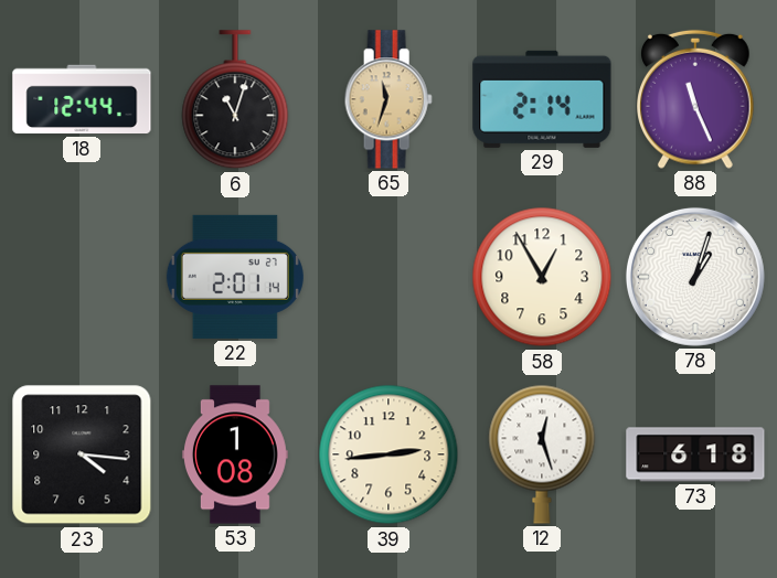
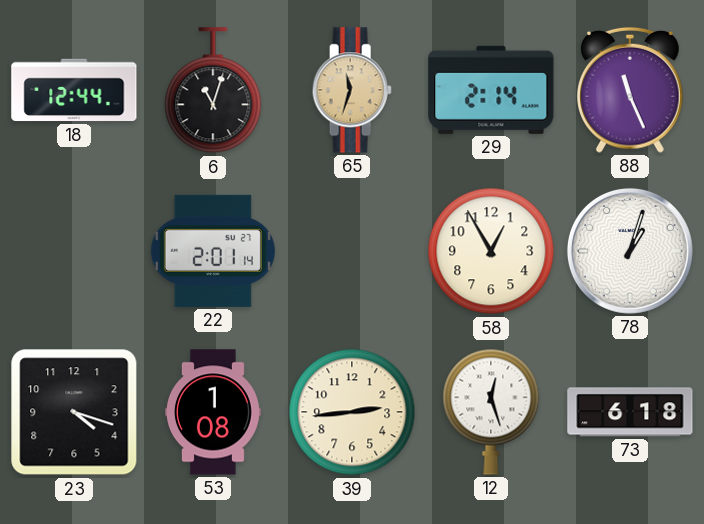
23: 4:16 -> 4:18 (74, 412)
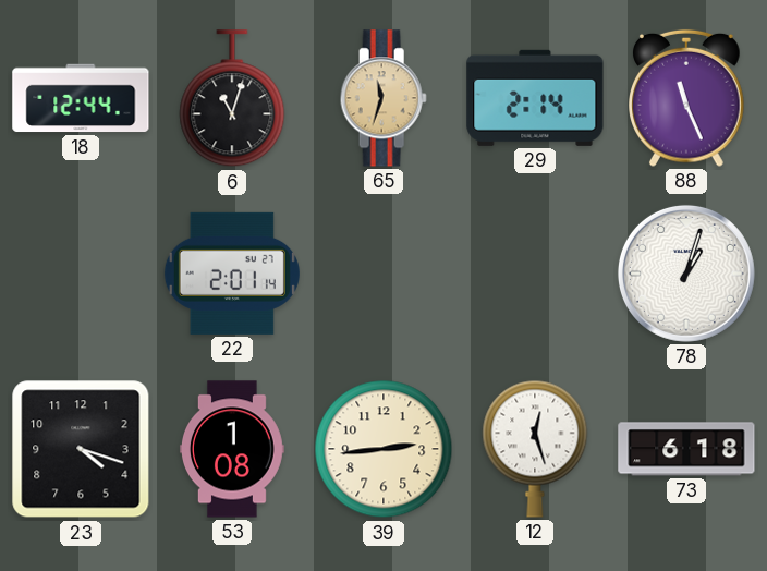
58: 12:55 -> none (491, 251)
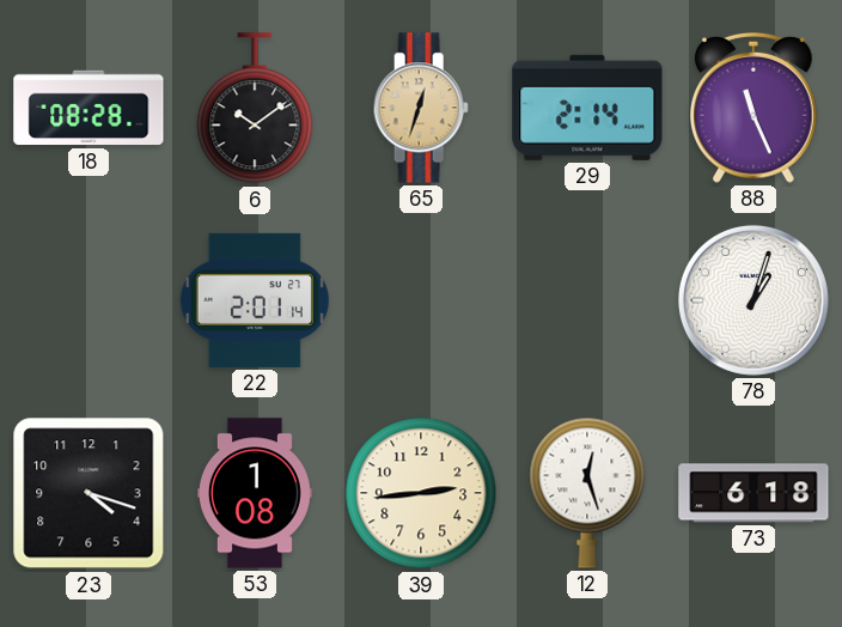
18: 12:44 -> 08:28 (89, 108)
6: 11:03 -> 10:09 (255, 109)
65: 11:33 -> 12:33 (421, 108)
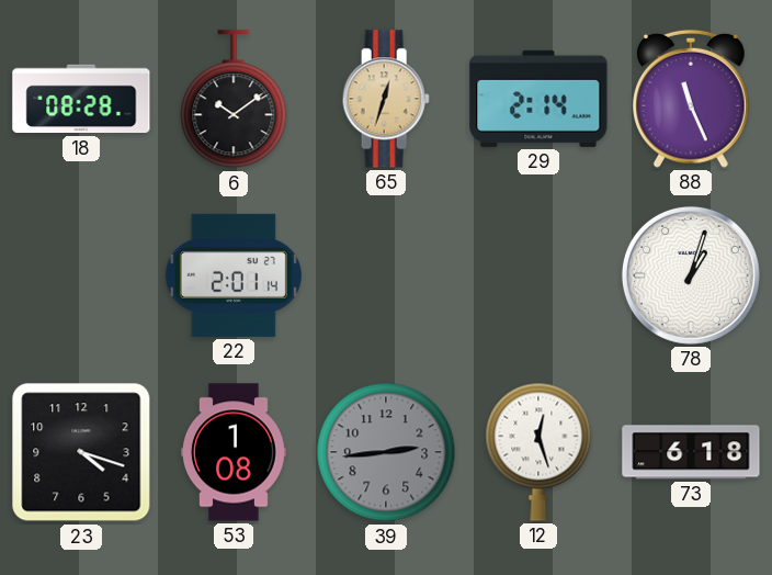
39 dial: cream -> grey (386, 452)
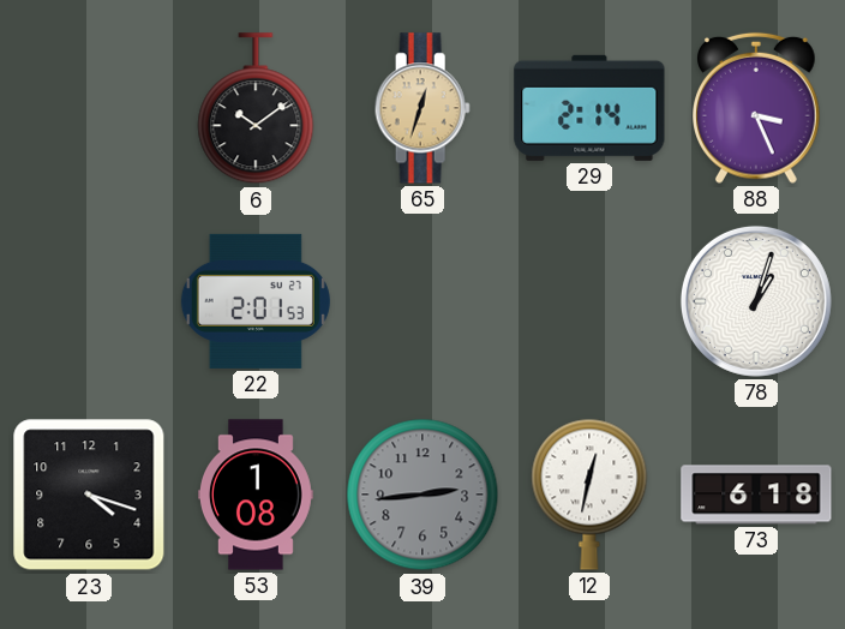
18: 08:28 -> none (81, 99)
88: 11:26 -> 3:26 (757, 108)
22: 2:01:14 -> 2:01:53 (256, 301)
12: 12:27 -> 12:32 (589, 495)
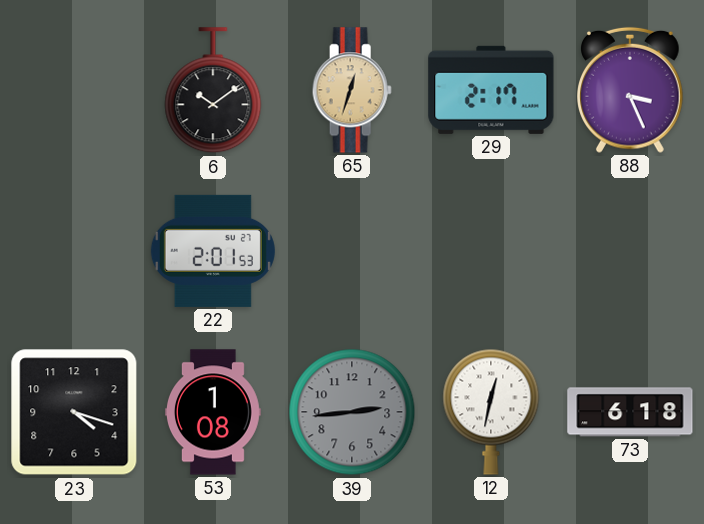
29: 2:14 -> 2:17 (491, 90)
78: 1:03 -> none (756, 301)
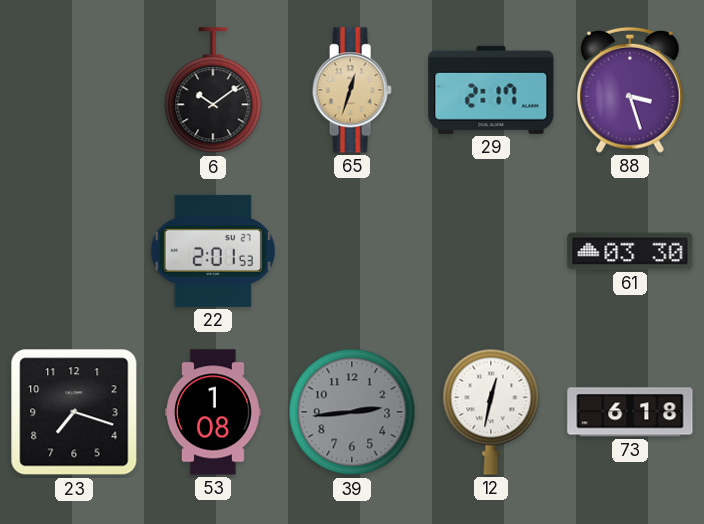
88: 3:26 -> 3:27 (631, 90)
61: none -> 03:30 (630, 251)
23: 4:18 -> 7:18 (74, 412)
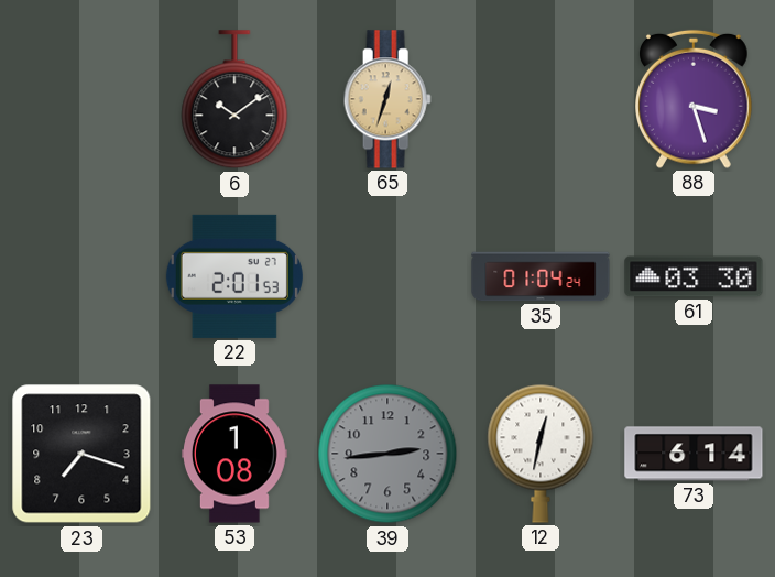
29: 2:17 -> none (491, 90)
35: none -> 01:04 (541, 276)
73: 6:18 -> 6:14 (694, 454)
